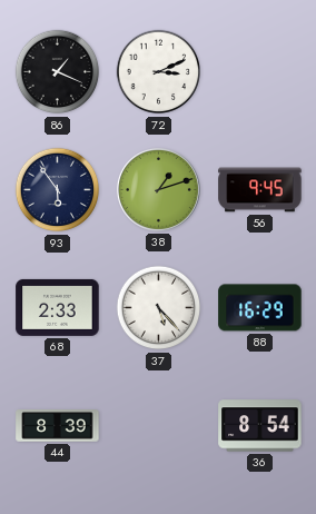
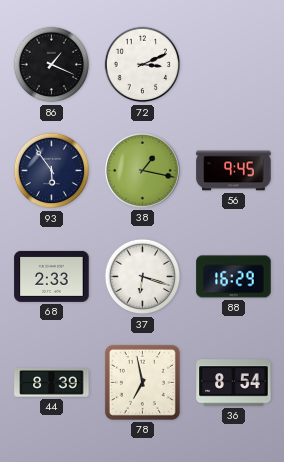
38: 1:12 -> 1:17 (142, 170)
37: 5:23 -> 6:18 (143, 277)
78: none -> 6:58 (142, 382)
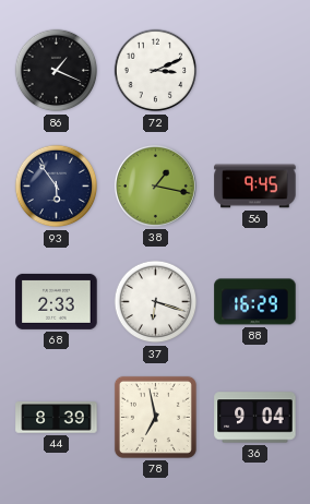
36: 8:54 -> 9:04 (255, 418)
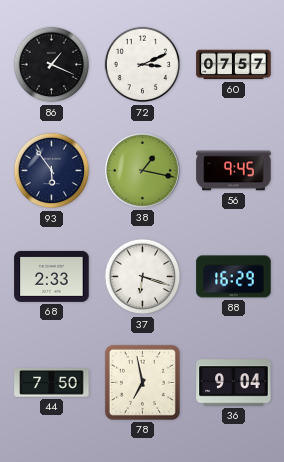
60: none -> 07:57 (234, 65)
44: 8:39 -> 7:50 (52, 383)
